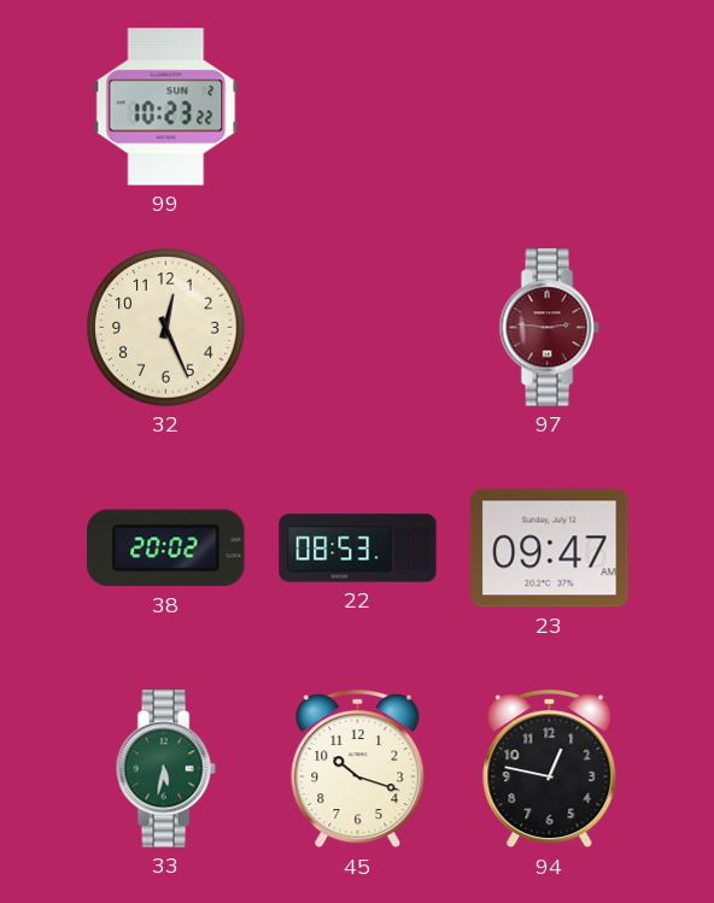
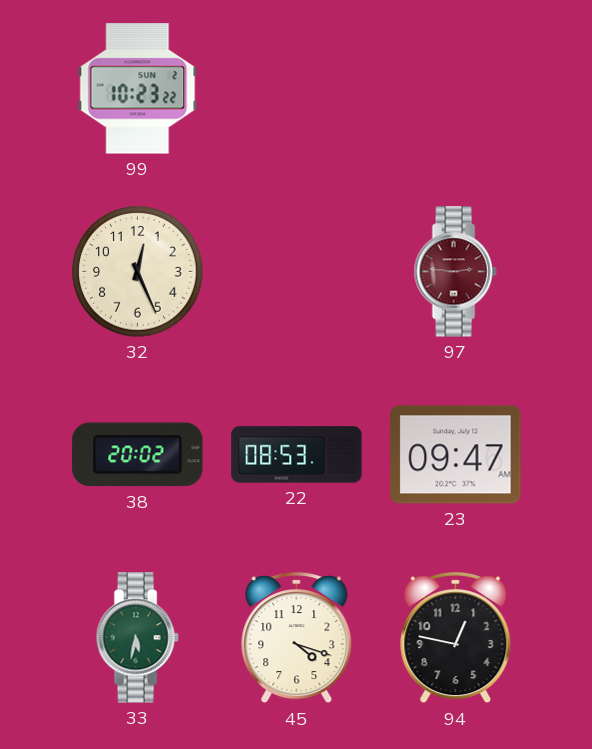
45: 10:18 -> 4:18 (297, 638)
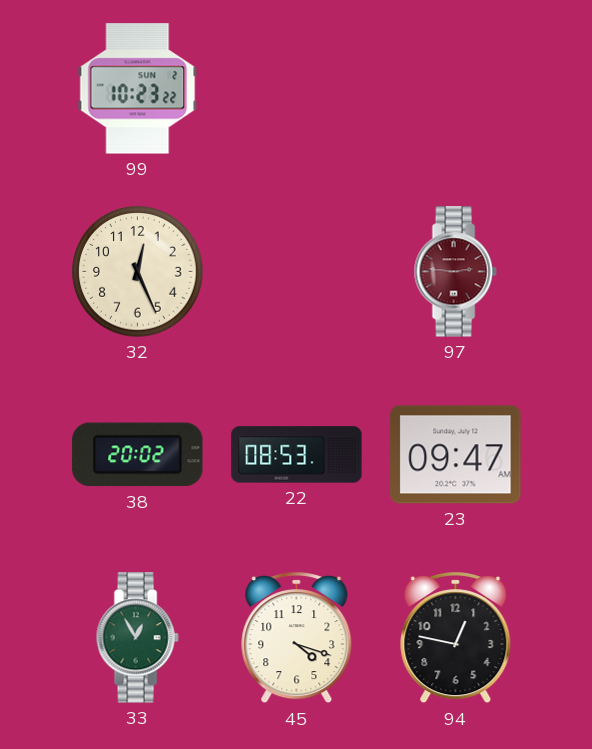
33: 5:32 -> 12:55 (137, 638)
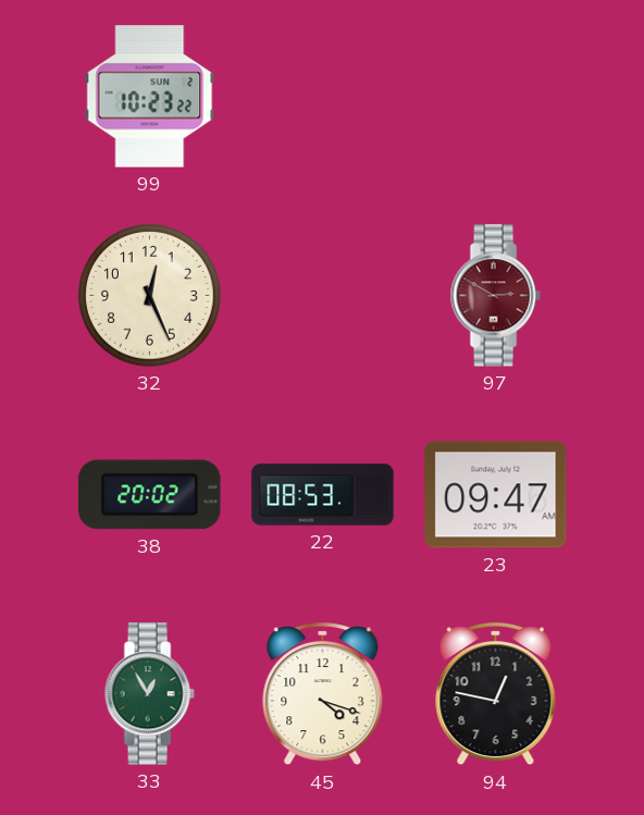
97: 2:46 -> 2:50 (495, 296)
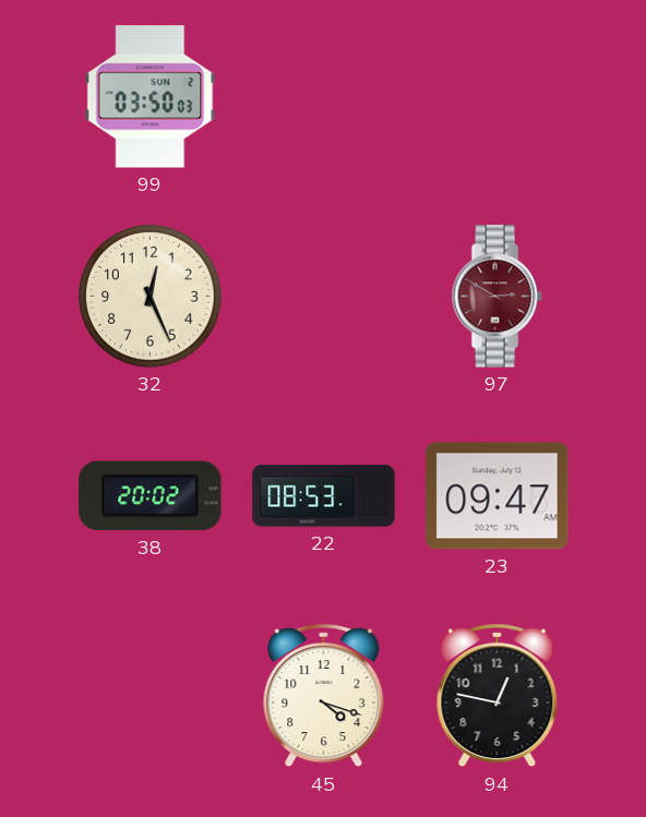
99: 10:23 -> 03:50 (151, 97)
33: 12:55 -> none (149, 694)
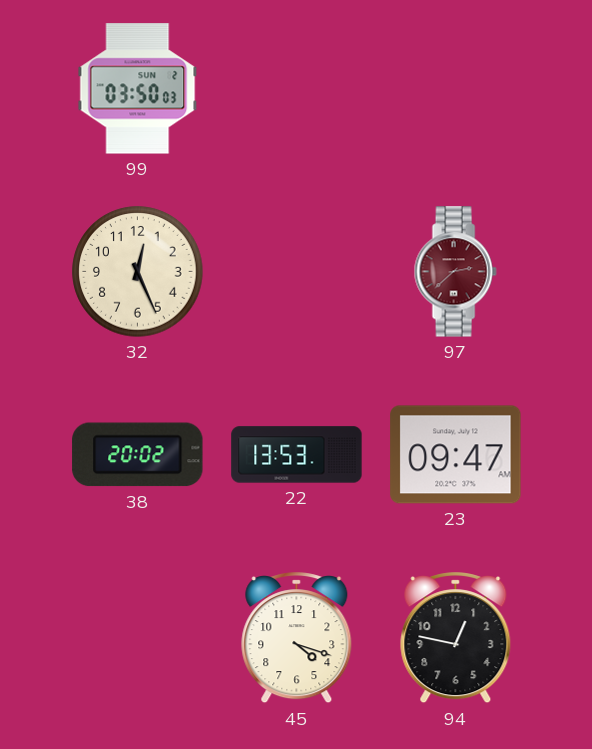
97: 2:50 -> 2:38 (455, 272)
22: 08:53 -> 13:53 (297, 455)
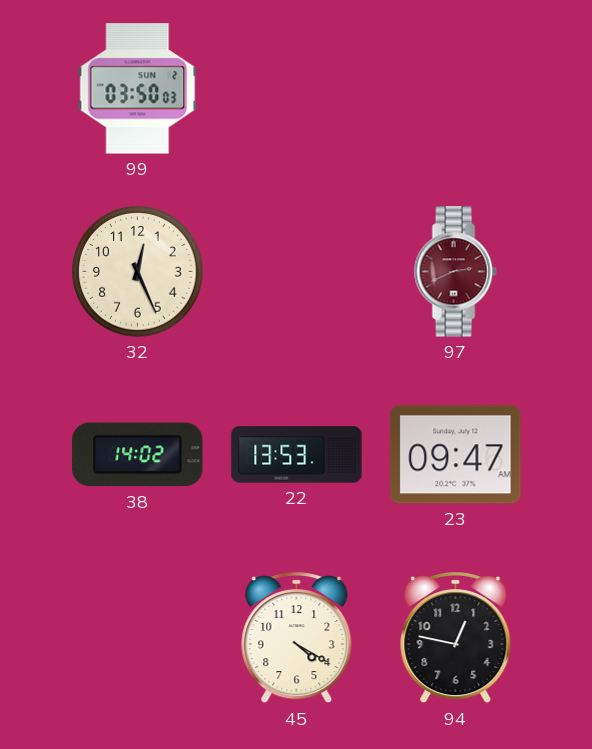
97: 2:38 -> 2:41 (455, 272)
38: 20:02 -> 14:02 (138, 455)
45: 4:18 -> 4:20 (297, 638)
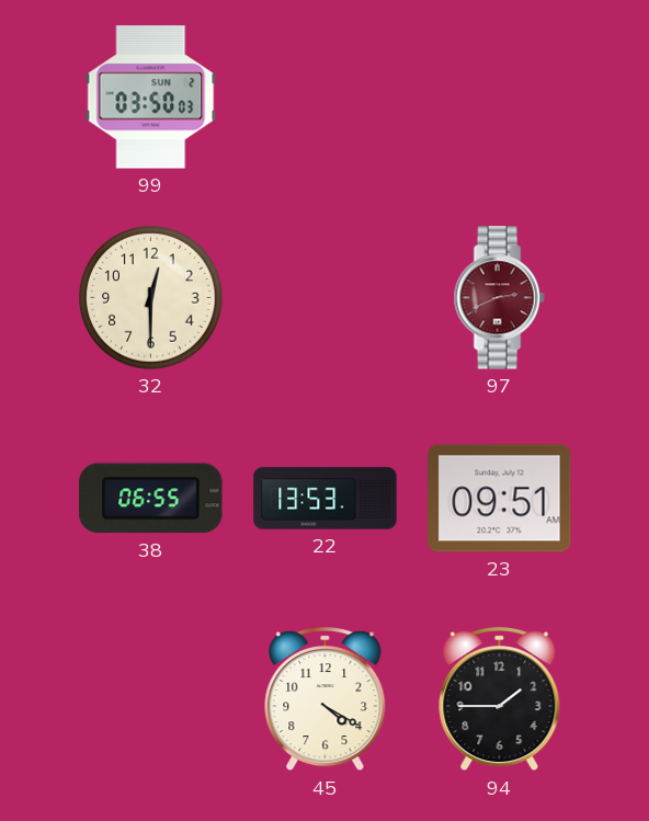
32: 12:26 -> 12:30 (151, 298)
38: 14:02 -> 06:55 (151, 499)
23: 09:47 -> 09:51 (500, 499)
94: 12:47 -> 1:45 (500, 699)
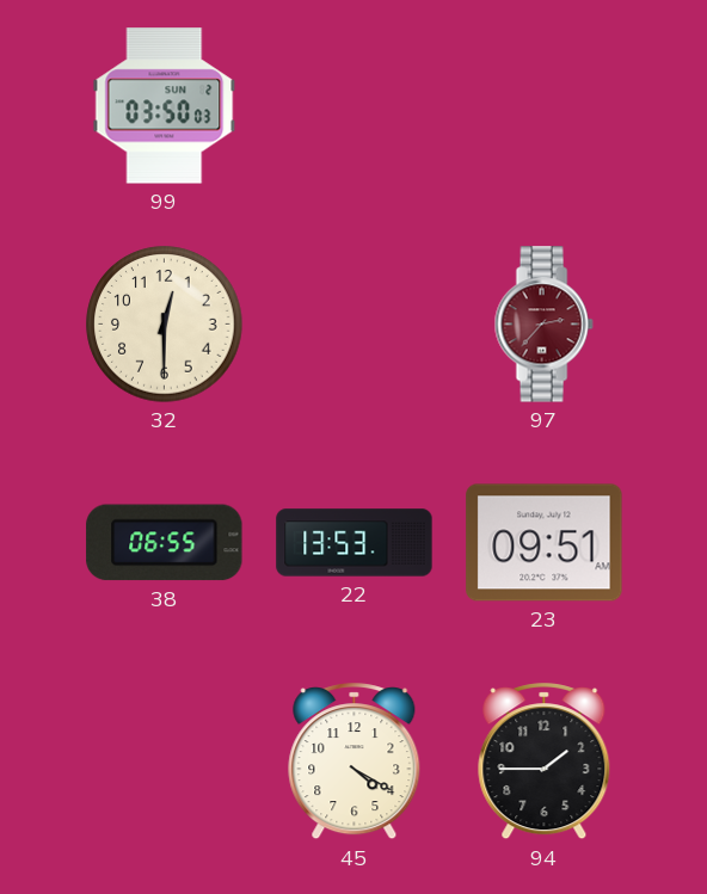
97: 2:41 -> 2:37 (543, 325)
